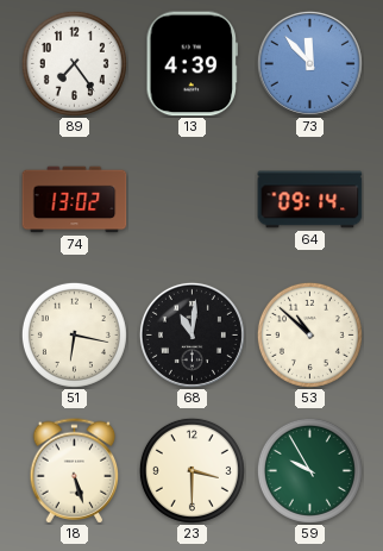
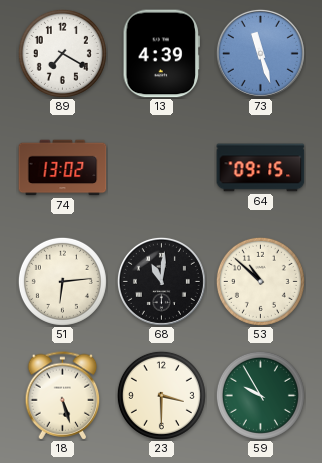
89: 7:24 -> 7:20 (62, 53)
73: 11:53 -> 11:27 (260, 53)
64: 09:14 -> 09:15 (261, 168)
51: 6:17 -> 6:14 (62, 281)
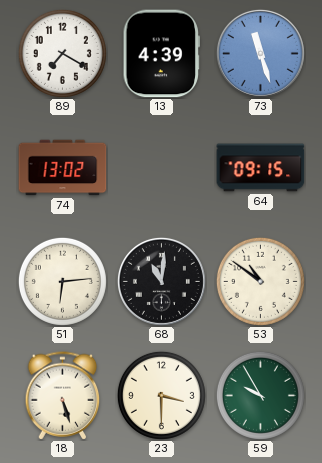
53: 10:52 -> 10:51 (260, 281)
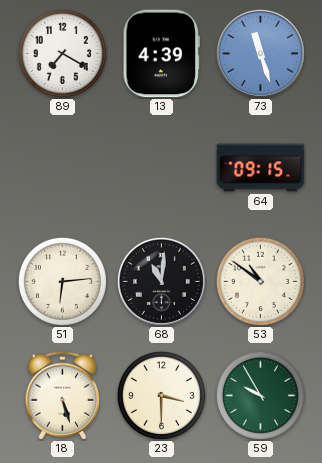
74: 13:02 -> none (63, 168)
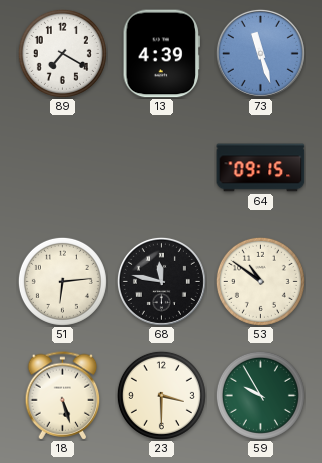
68: 11:01 -> 11:47 (161, 281)
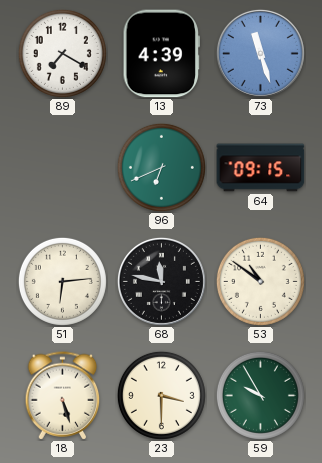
96: none -> 6:41 (161, 167)
